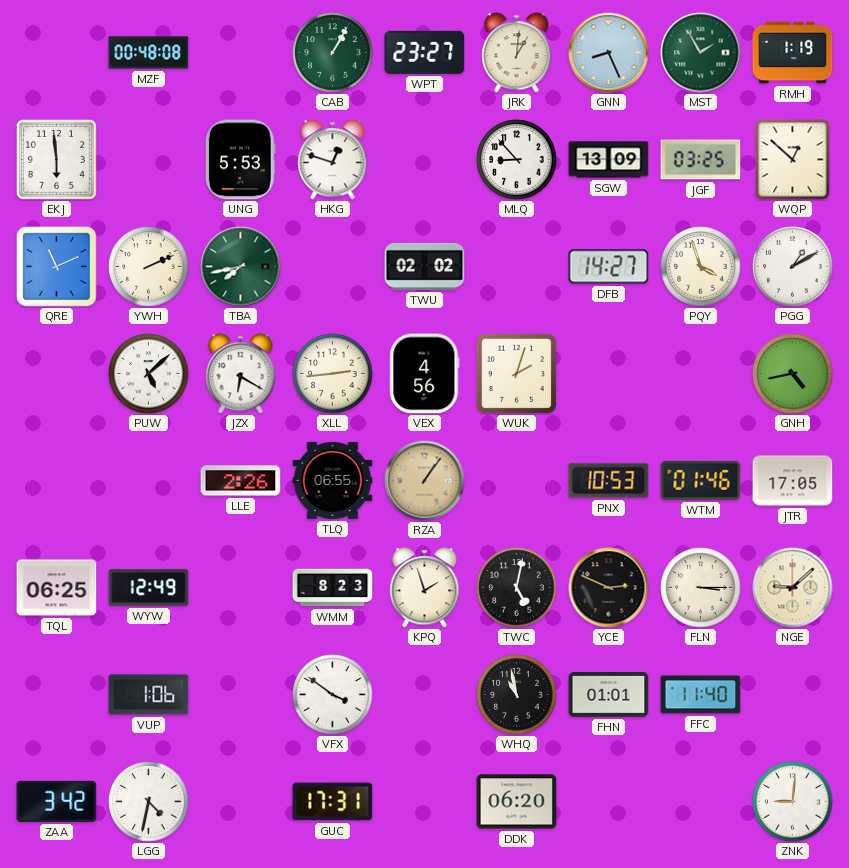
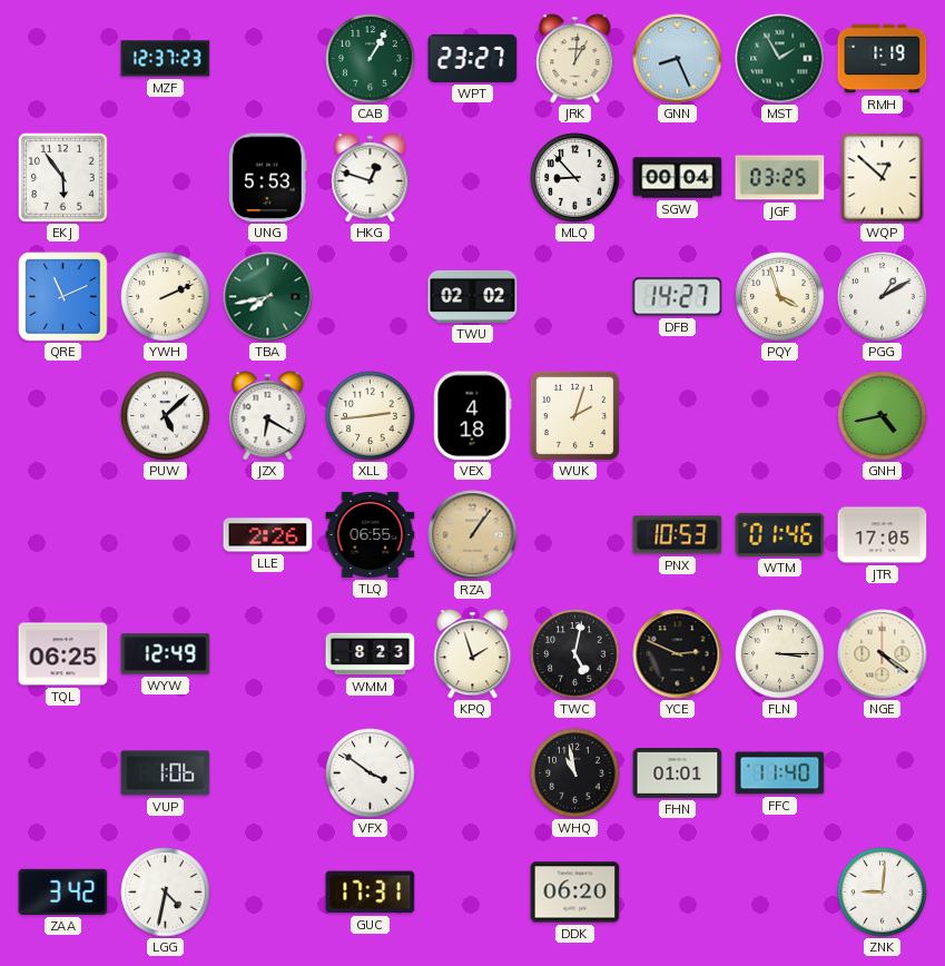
MZF: 00:48 -> 12:37 (166, 59)
EKJ: 5:59 -> 5:54 (63, 178)
SGW: 13:09 -> 00:04 (678, 178)
VEX: 4:56 -> 4:18 (473, 416)
NGE: 9:08 -> 4:21 (883, 654)
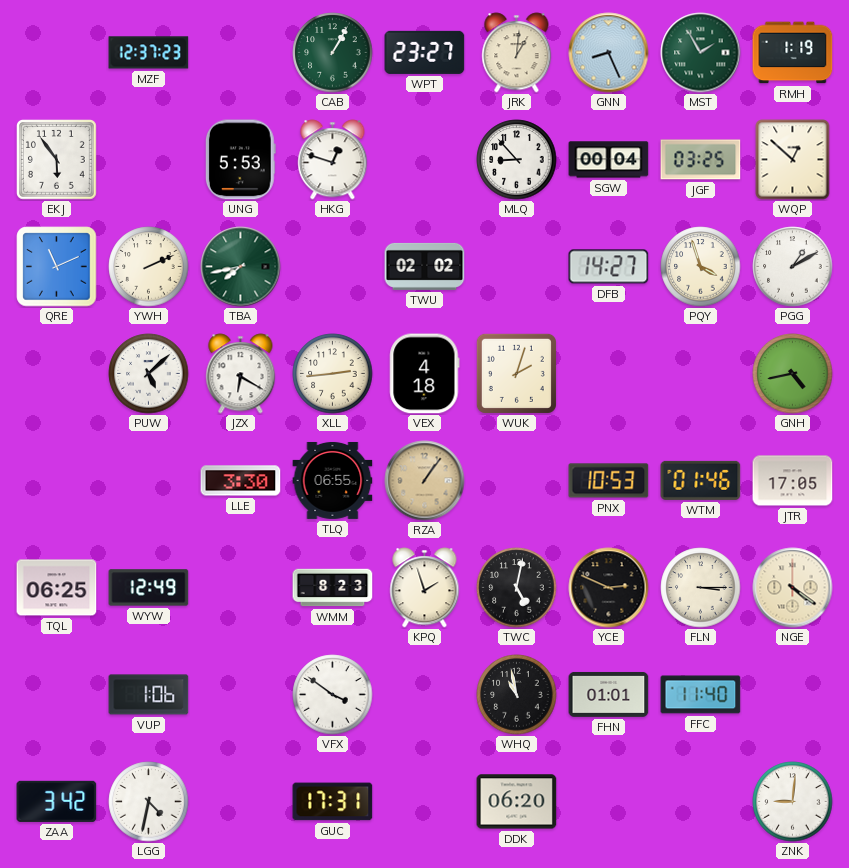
LLE: 2:26 -> 3:30 (241, 481)
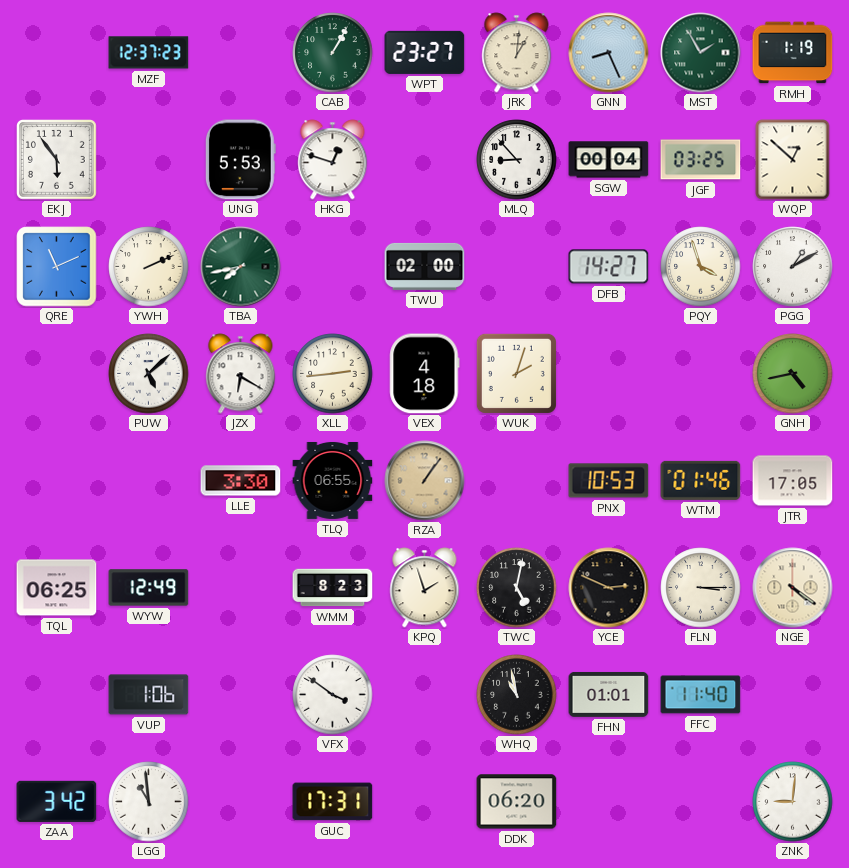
TWU: 02:02 -> 02:00 (425, 266)
LGG: 4:32 -> 10:59 (149, 802)
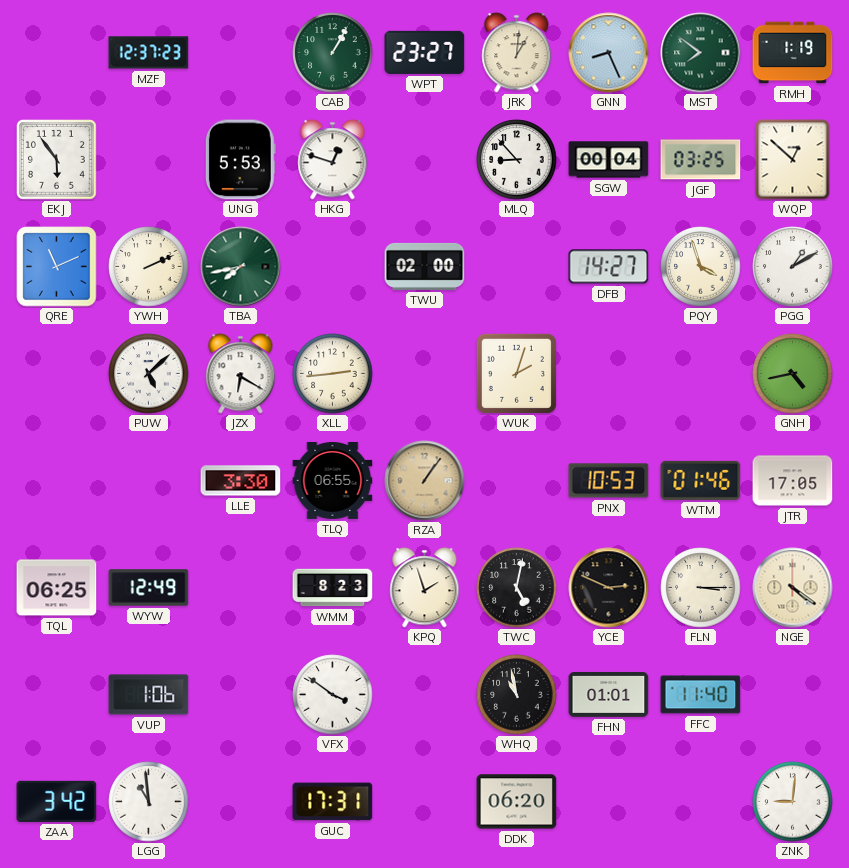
MST: 1:55 -> 7:51 (701, 53)
VEX: 4:18 -> none (425, 374)
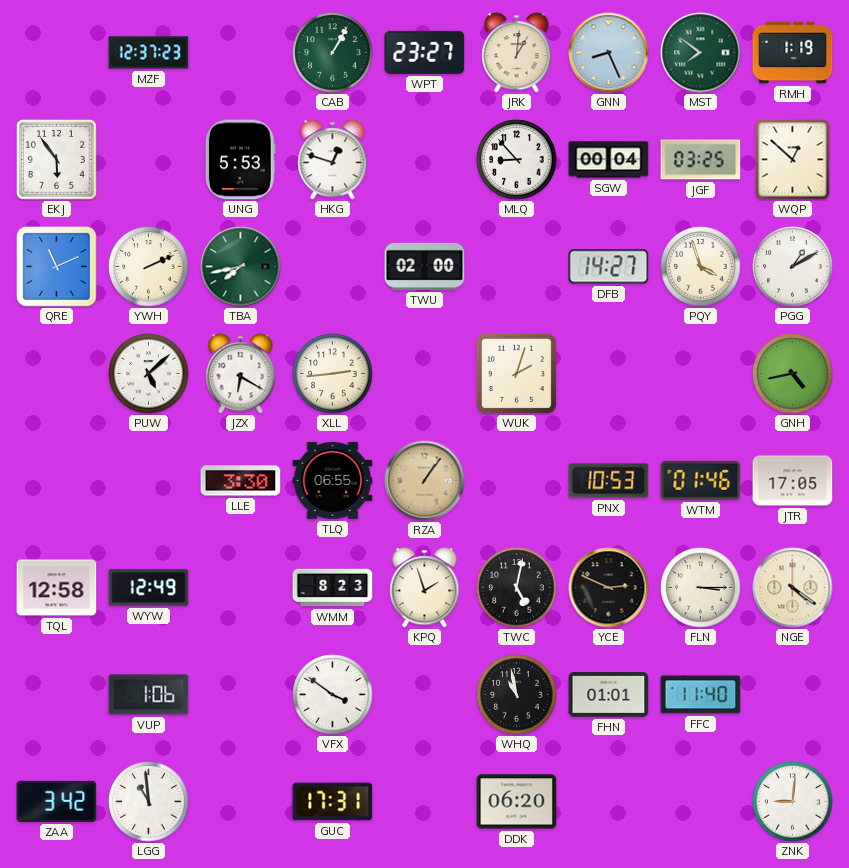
TQL: 06:25 -> 12:58 (57, 588)
